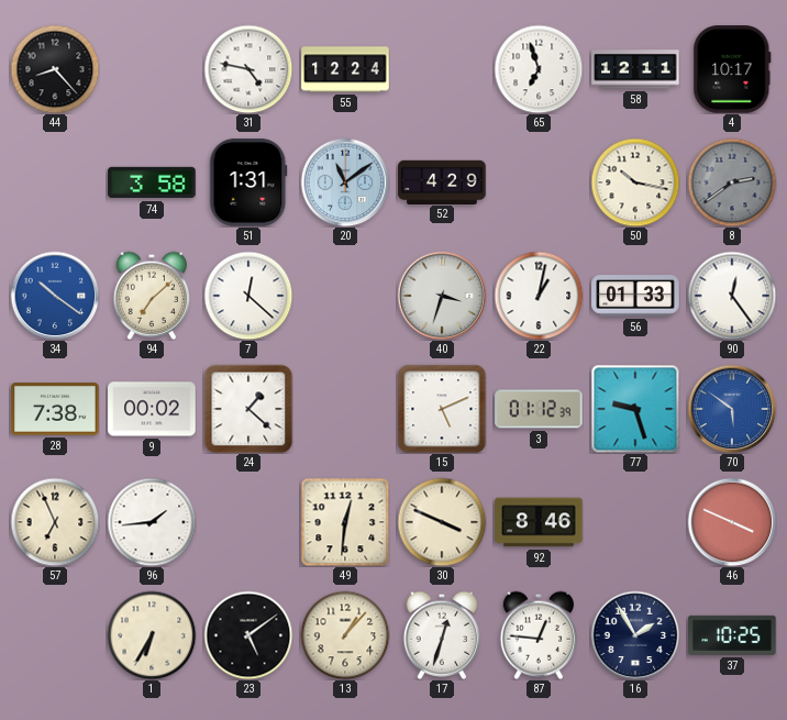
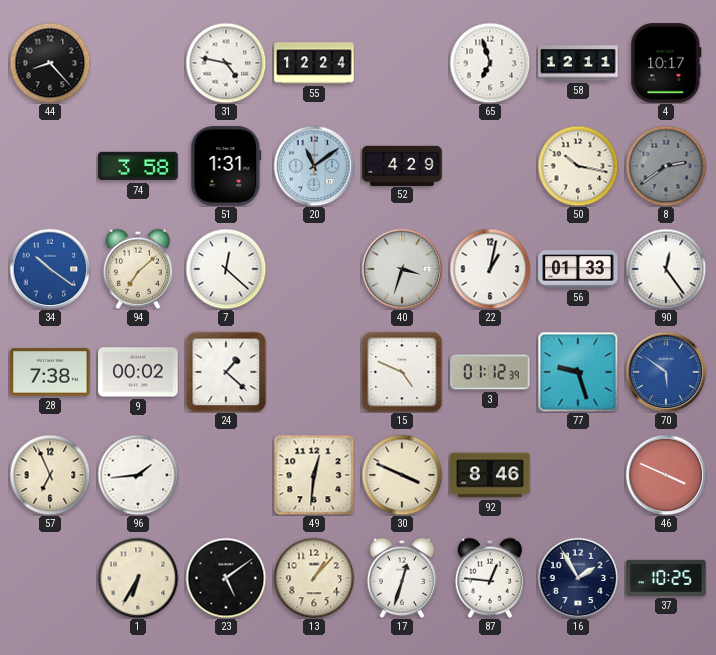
15: 5:11 -> 4:49 (402, 372)
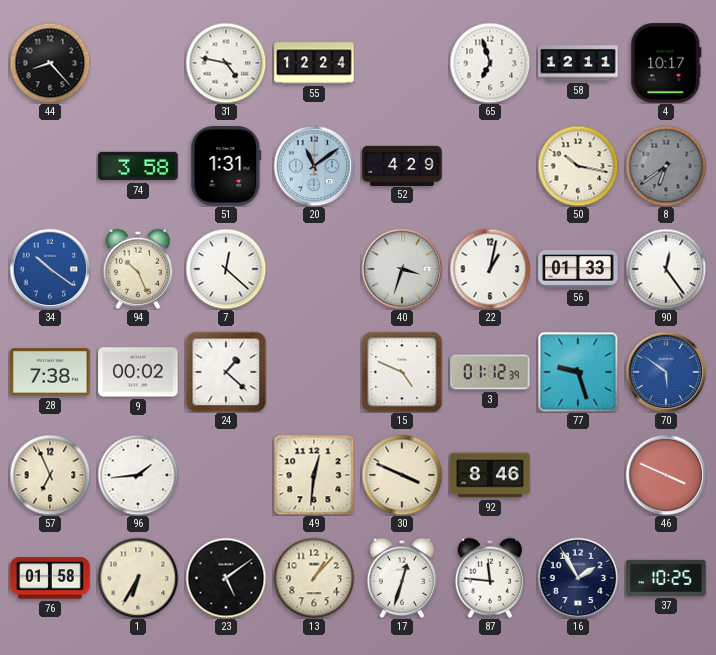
8: 2:39 -> 6:39 (666, 166)
94: 7:08 -> 10:26 (137, 269)
76: none -> 01:58 (50, 578)
87: 12:46 -> 11:46 (489, 578)
